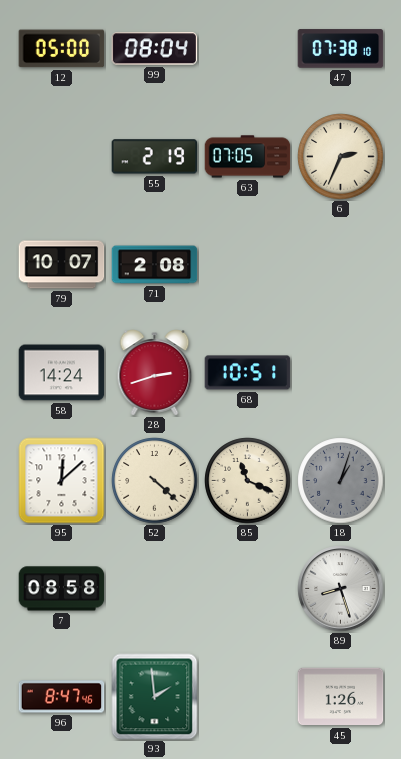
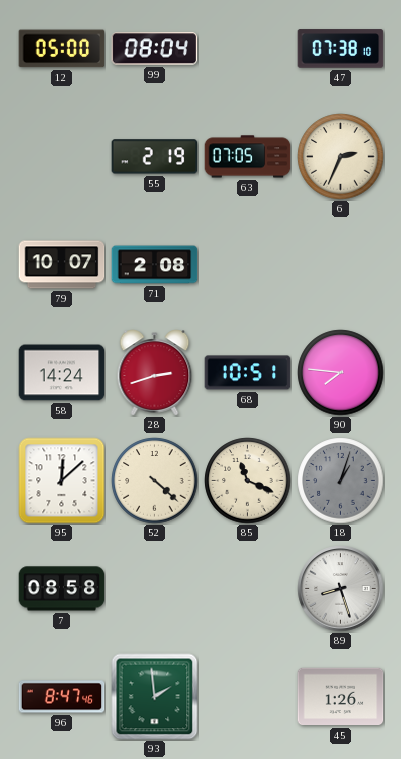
90: none -> 7:46 (341, 373)
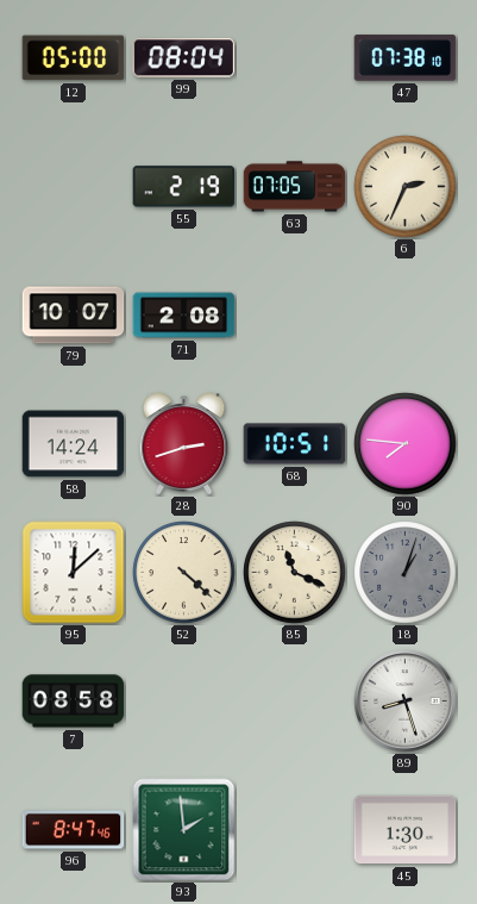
45: 1:26 -> 1:30 (406, 830)
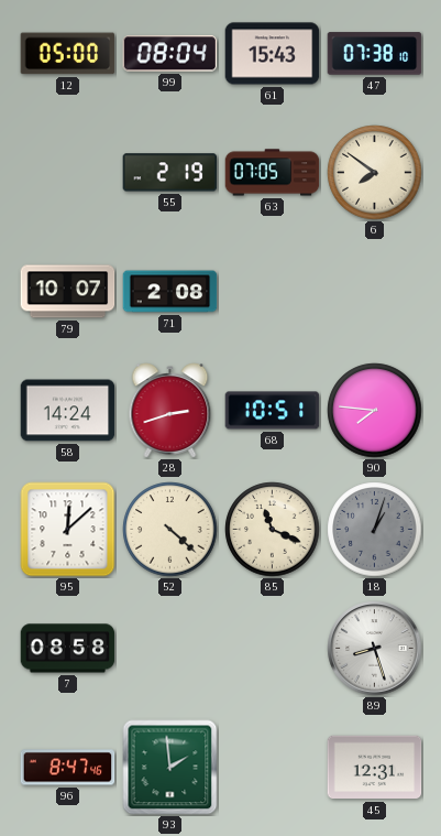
61: none -> 15:43 (273, 54)
6: 2:34 -> 7:51 (375, 173)
45: 1:30 -> 12:31 (375, 768)
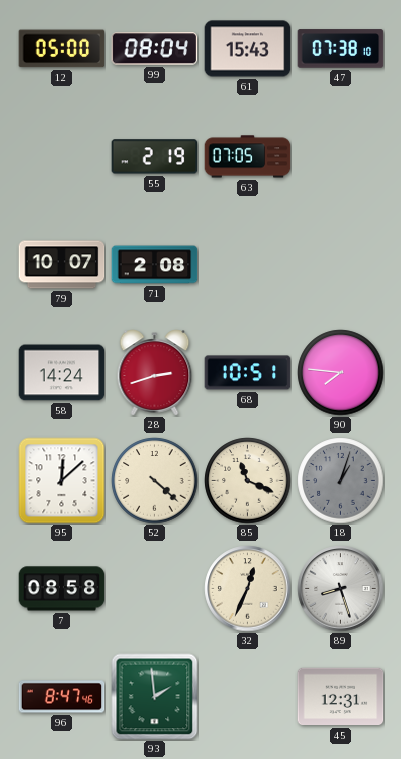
6: 7:51 -> none (375, 173)
32: none -> 12:34 (248, 589)
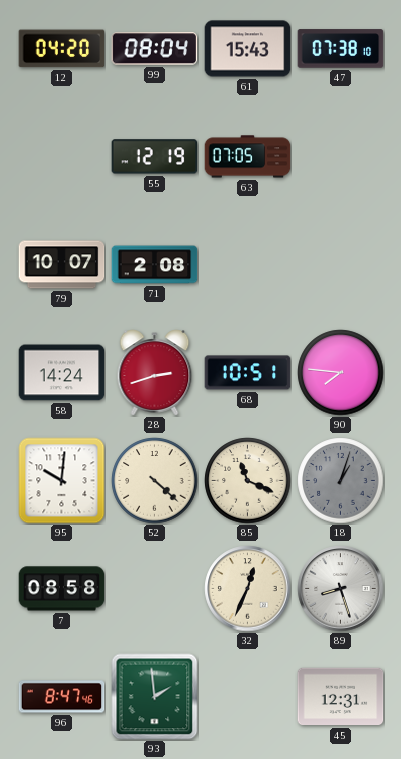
12: 05:00 -> 04:20 (62, 49)
55: 2:19 -> 12:19 (155, 157)
95: 12:08 -> 10:01 (62, 481)
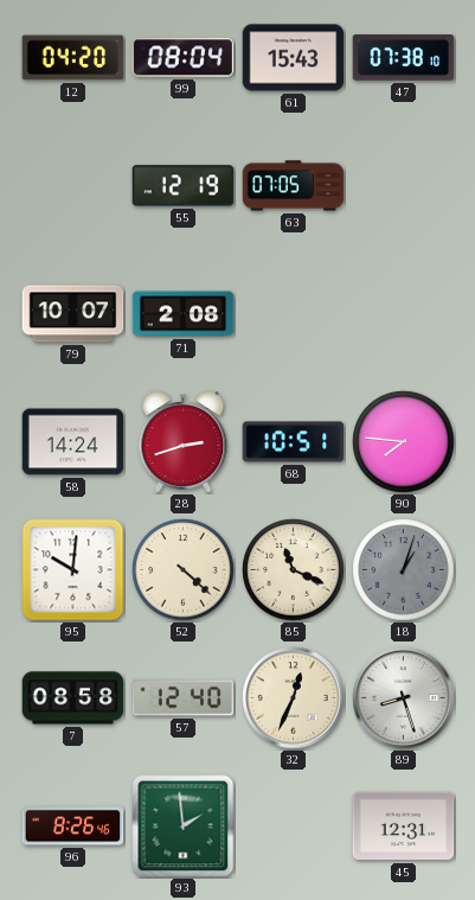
57: none -> 12:40 (184, 698)
96: 8:47 -> 8:26 (73, 826)
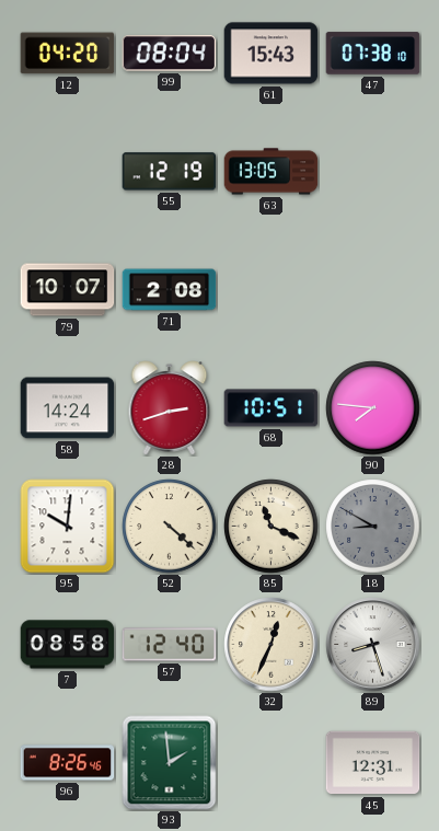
63: 07:05 -> 13:05 (272, 172)
18: 1:03 -> 8:50 (373, 527)
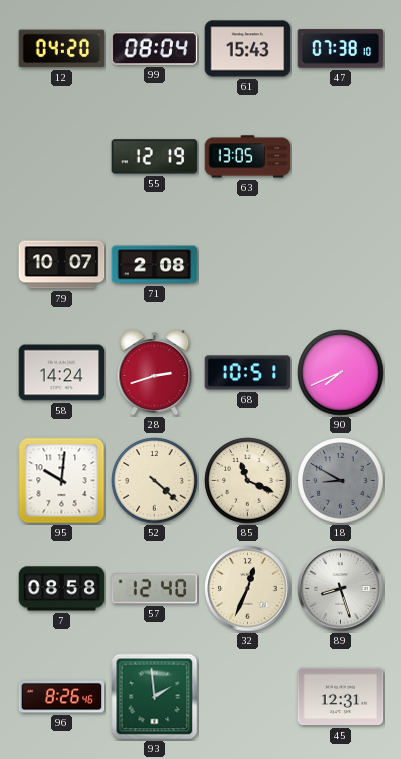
90: 7:46 -> 7:41 (341, 373)
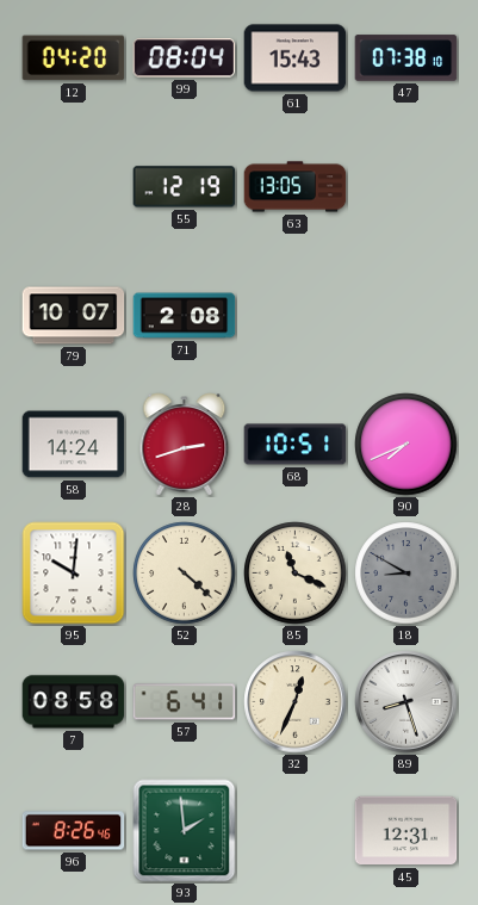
57: 12:40 -> 6:41 (185, 702)
